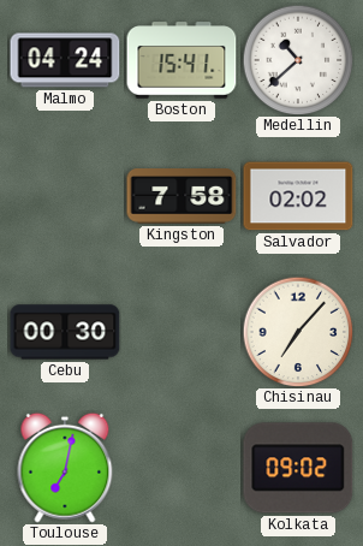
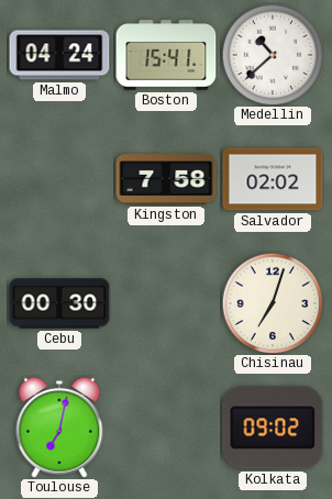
Chisinau: 7:07 -> 7:03 (273, 303)
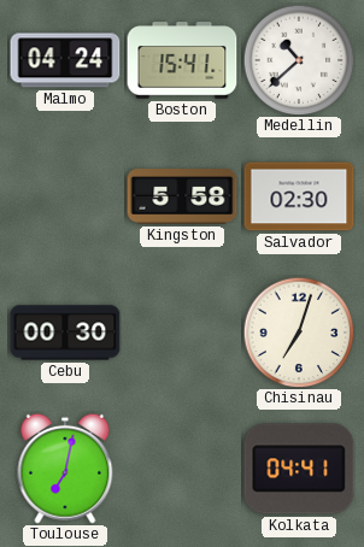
Kingston: 7:58 -> 5:58 (182, 196)
Salvador: 02:02 -> 02:30 (299, 196)
Kolkata: 09:02 -> 04:41 (299, 469)
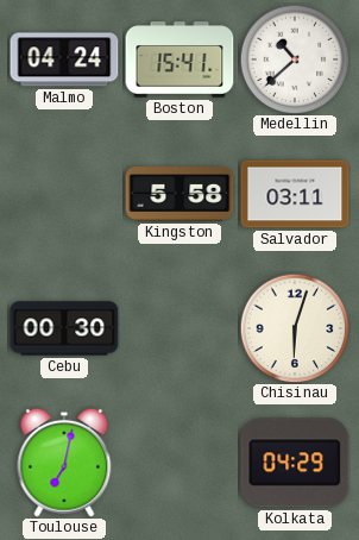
Salvador: 02:30 -> 03:11 (295, 194)
Chisinau: 7:03 -> 6:03 (295, 328)
Kolkata: 04:41 -> 04:29 (295, 463)
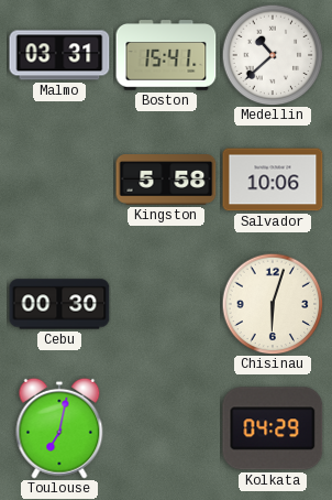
Malmo: 04:24 -> 03:31 (59, 55)
Salvador: 03:11 -> 10:06 (273, 180)
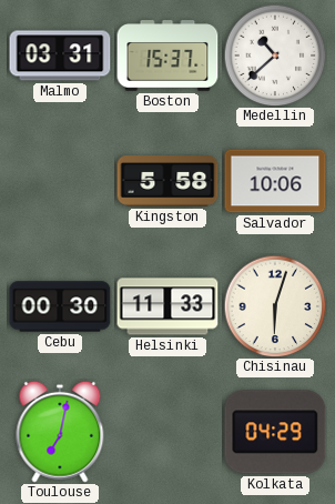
Boston: 15:41 -> 15:37 (167, 56)
Helsinki: none -> 11:33 (167, 306)
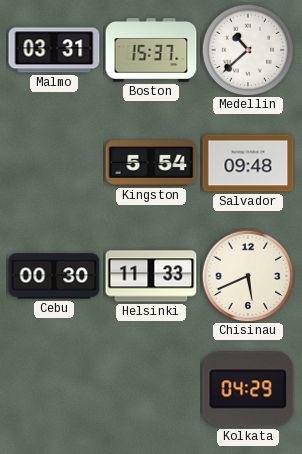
Kingston: 5:58 -> 5:54 (151, 163)
Salvador: 10:06 -> 09:48 (248, 163)
Chisinau: 6:03 -> 5:41 (248, 276)
Toulouse: 7:02 -> none (60, 432)
